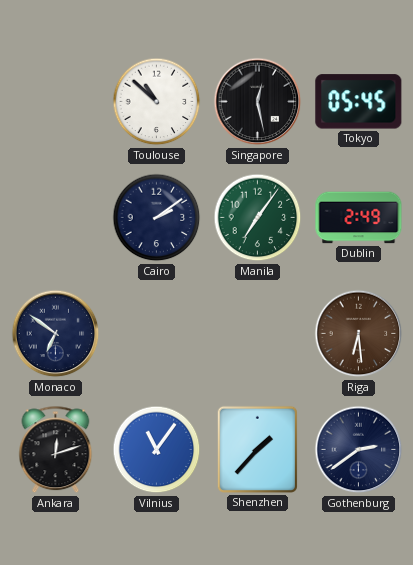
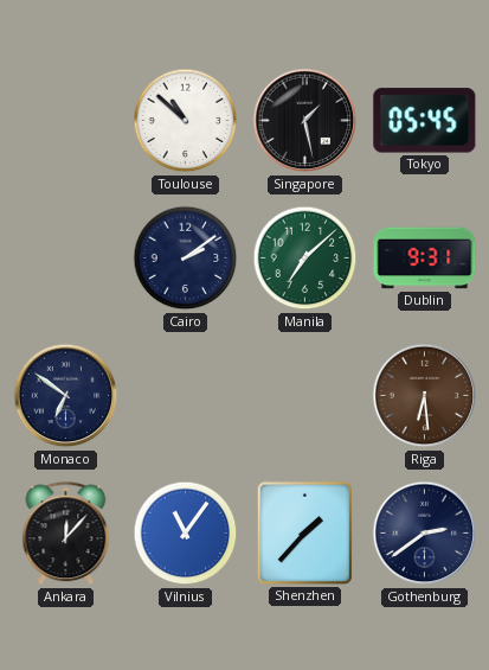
Singapore: 12:28 -> 1:28 (305, 121)
Manila: 7:06 -> 7:08 (305, 259)
Dublin: 2:49 -> 9:31 (425, 259)
Ankara: 12:12 -> 12:07 (66, 534)
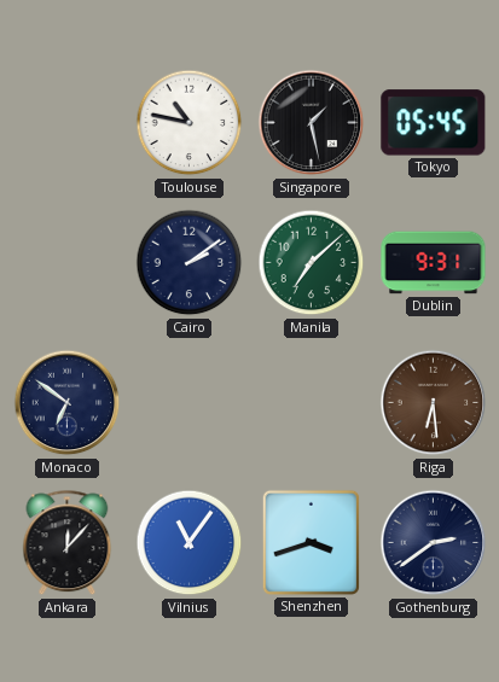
Toulouse: 10:52 -> 10:47 (190, 123)
Shenzhen: 1:37 -> 3:42 (311, 542)
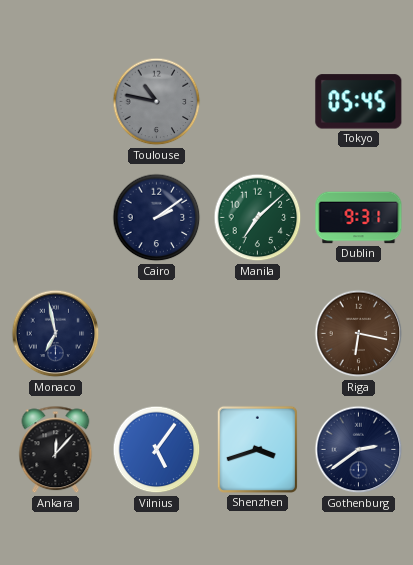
Toulouse dial: white -> grey (157, 102)
Singapore: 1:28 -> none (312, 123)
Monaco: 6:51 -> 6:58 (56, 334)
Riga: 6:29 -> 6:17 (359, 334)
Vilnius: 11:06 -> 5:06 (157, 450)
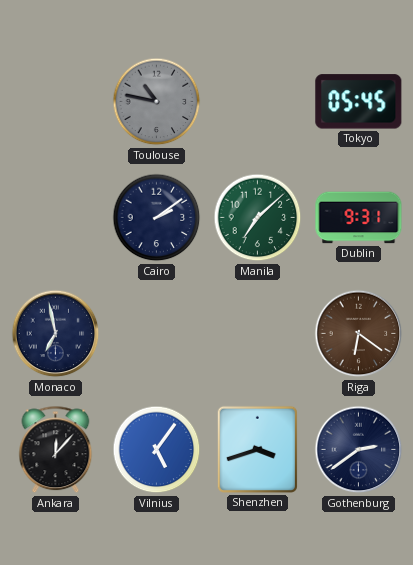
Riga: 6:17 -> 6:21 (359, 334)
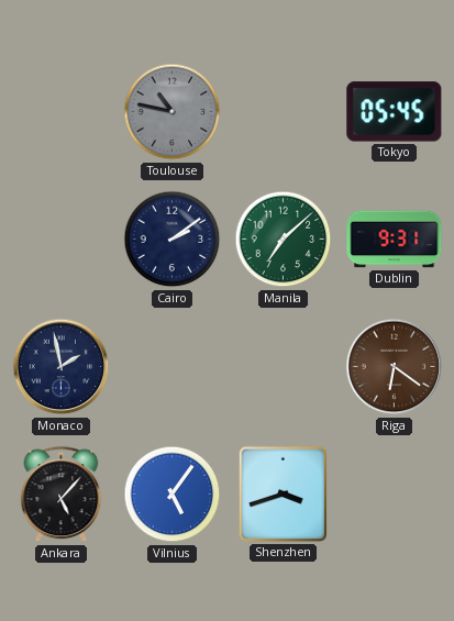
Monaco: 6:58 -> 1:58 (62, 367)
Ankara: 12:07 -> 5:07 (62, 495)
Gothenburg: 2:39 -> none (359, 450)
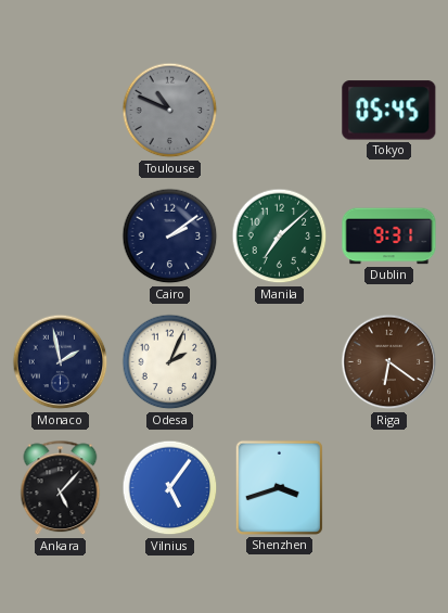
Toulouse: 10:47 -> 10:49 (170, 111)
Odesa: none -> 2:04 (170, 362)
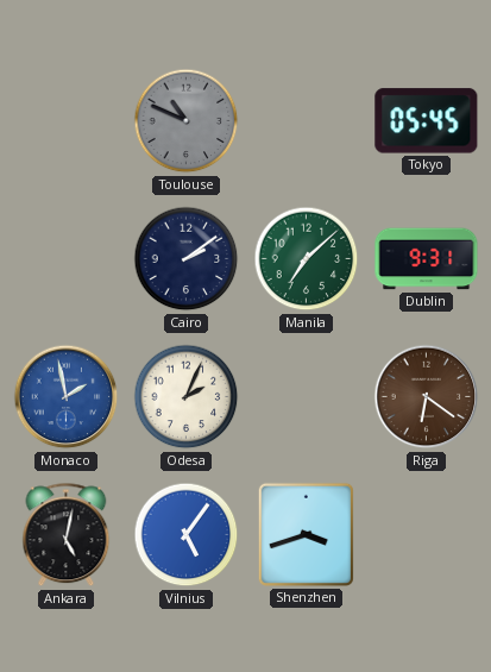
Monaco dial: navy -> blue (67, 397)
Ankara: 5:07 -> 5:02 (67, 535)
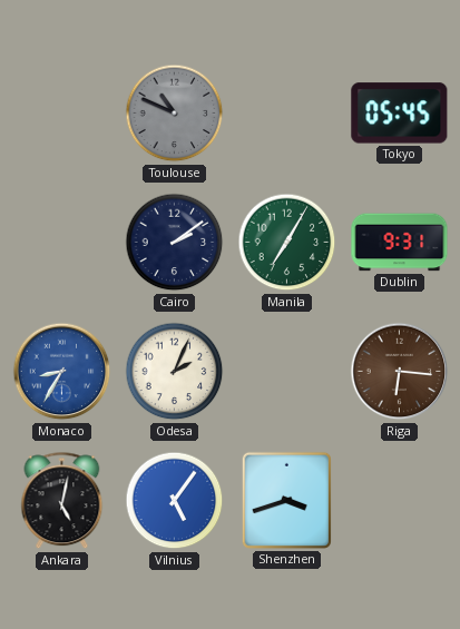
Manila: 7:08 -> 7:05 (287, 243)
Monaco: 1:58 -> 8:35 (62, 372)
Riga: 6:21 -> 6:16 (400, 372)
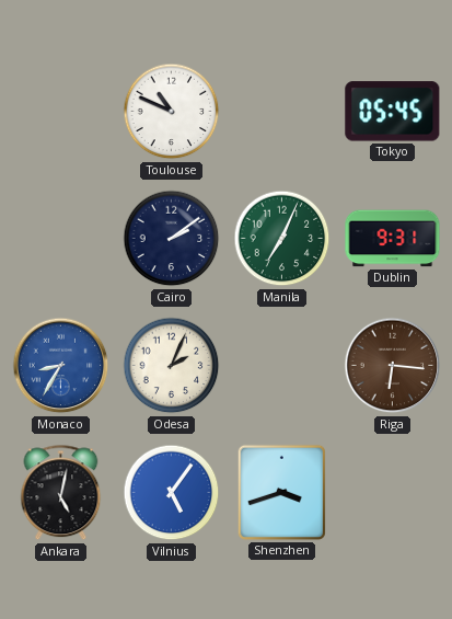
Toulouse dial: grey -> white (172, 112)
Manila: 7:05 -> 7:04 (282, 239)
